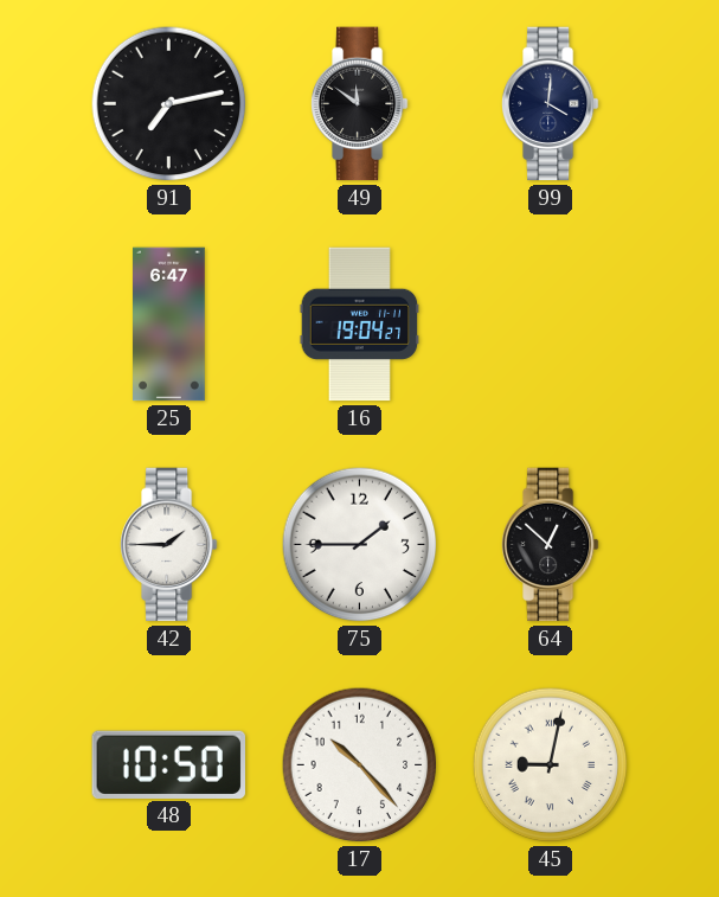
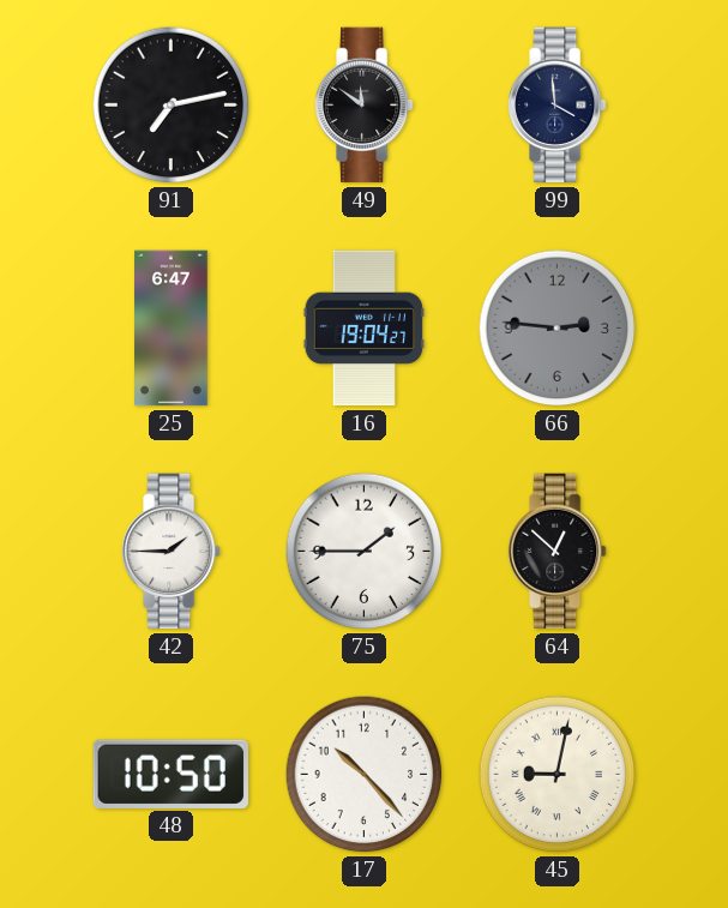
99: 4:01 -> 3:59 (556, 106)
66: none -> 2:46 (558, 329)
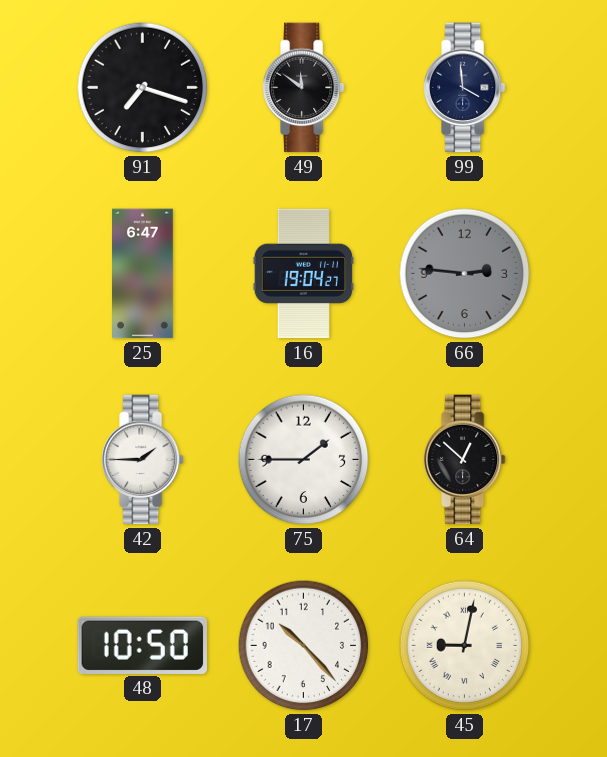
91: 7:13 -> 7:18 (143, 88)
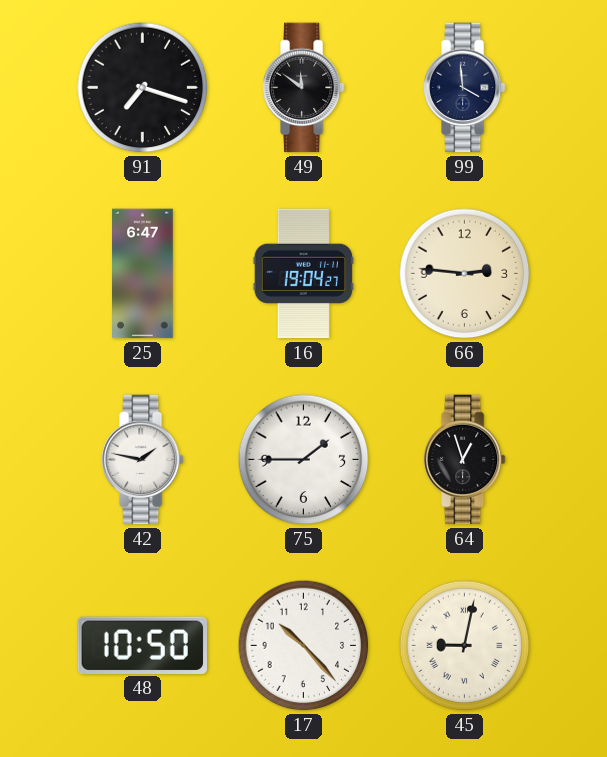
66 dial: grey -> cream (465, 274)
42: 1:45 -> 1:47 (142, 460)
64: 12:52 -> 12:57 (464, 460)
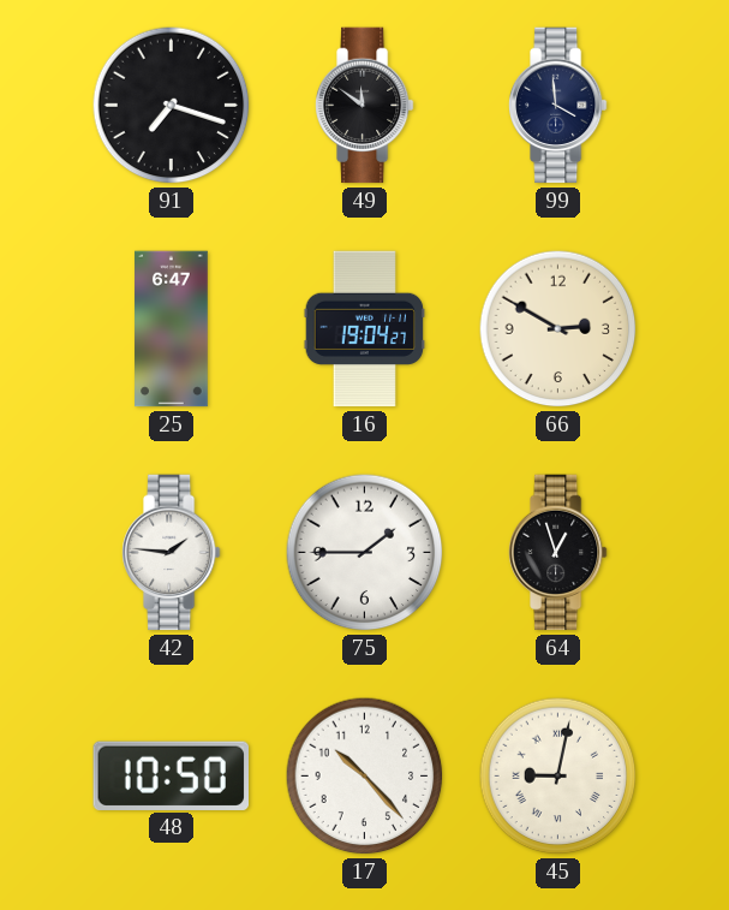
66: 2:46 -> 2:50 (558, 329)
42: 1:47 -> 1:46 (171, 553)
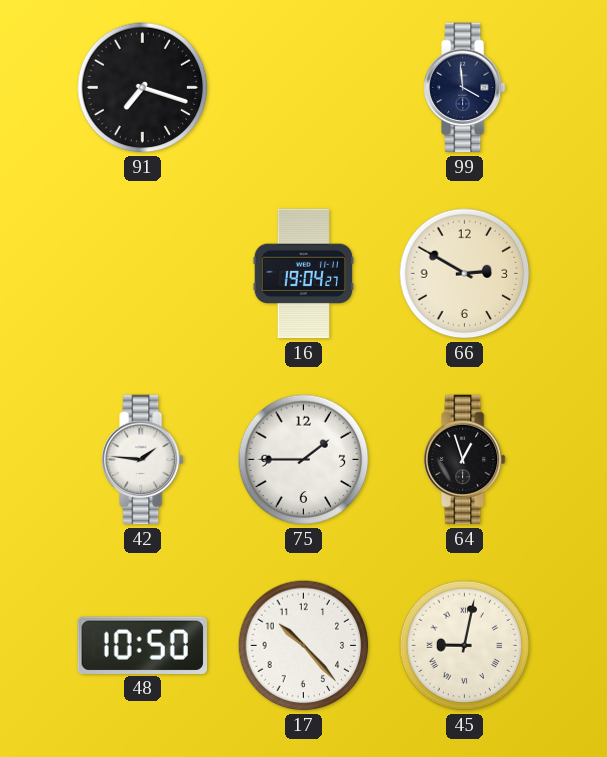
49: 11:51 -> none (364, 106)
25: 6:47 -> none (172, 329)
